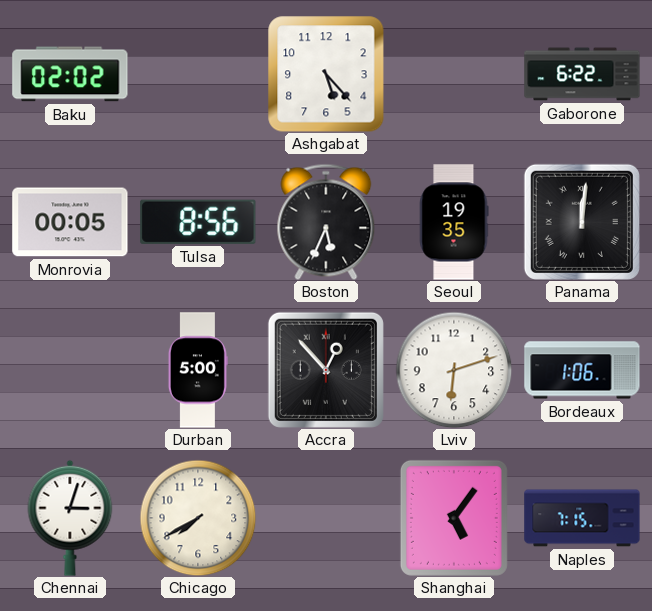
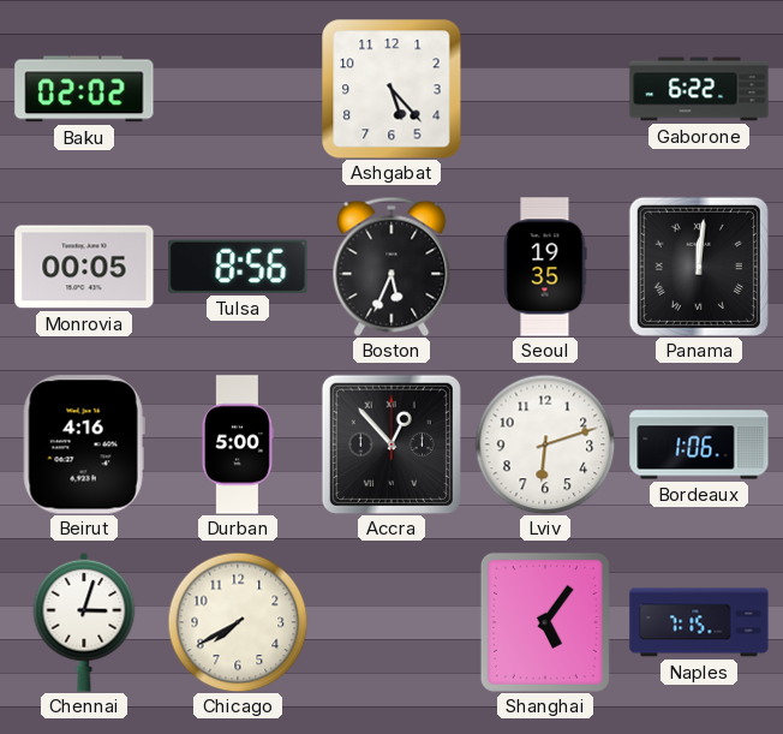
Beirut: none -> 4:16 (84, 444)
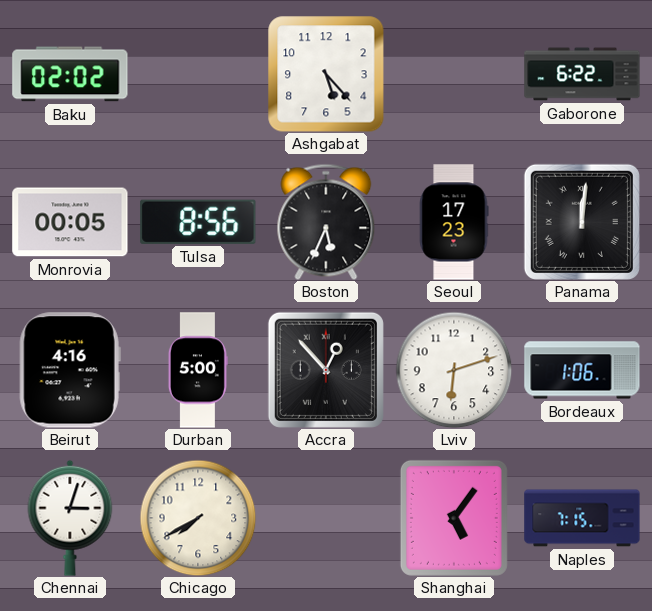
Seoul: 19:35 -> 17:23 (454, 222)
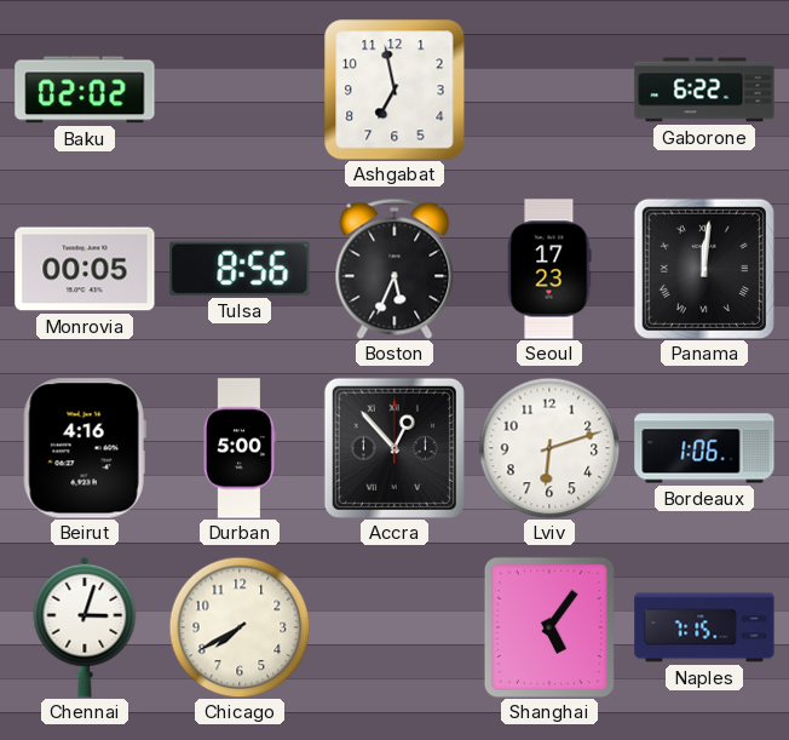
Ashgabat: 5:23 -> 6:58 (394, 90)
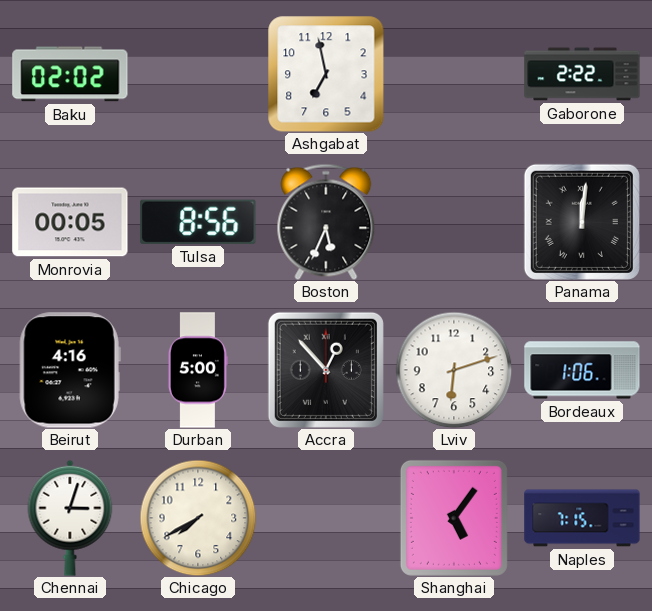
Gaborone: 6:22 -> 2:22 (582, 74)
Seoul: 17:23 -> none (549, 269)
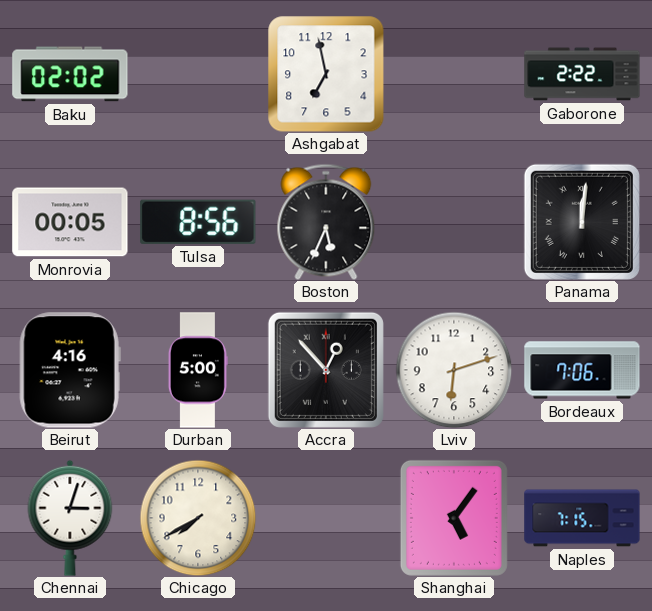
Bordeaux: 1:06 -> 7:06 (582, 370)
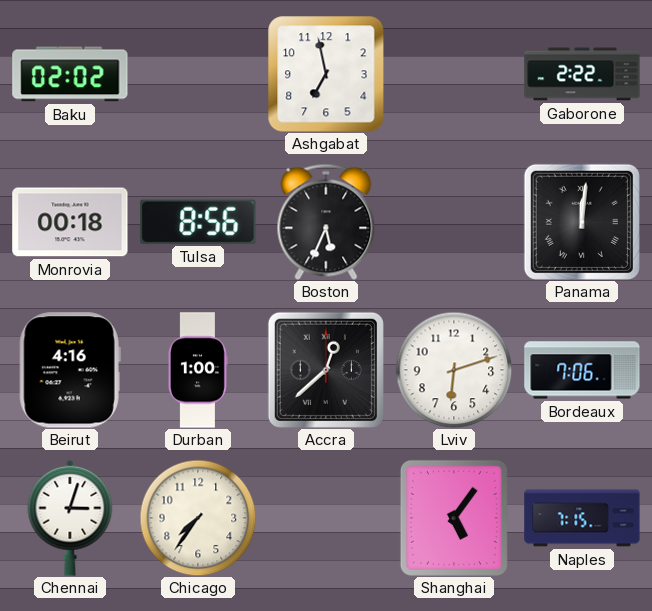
Monrovia: 00:05 -> 00:18 (70, 222)
Durban: 5:00 -> 1:00 (198, 370)
Accra: 12:53 -> 12:38 (326, 370)
Chicago: 7:40 -> 7:36 (198, 518)
